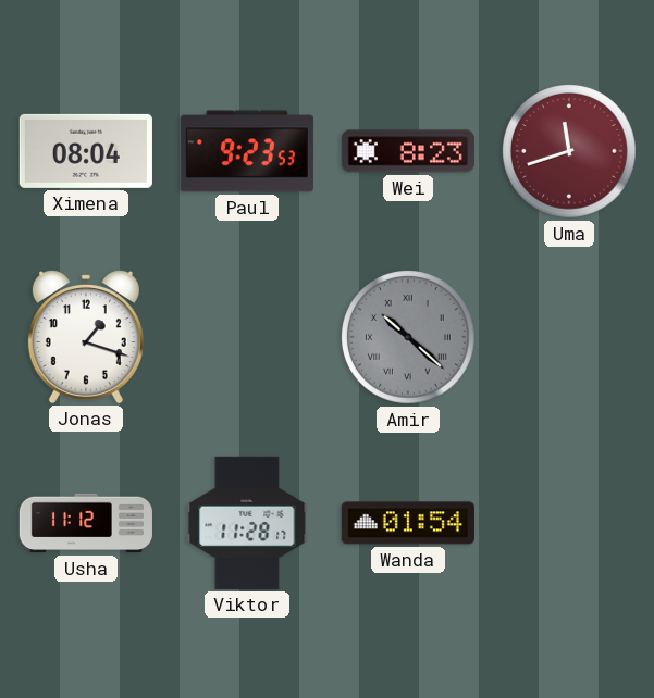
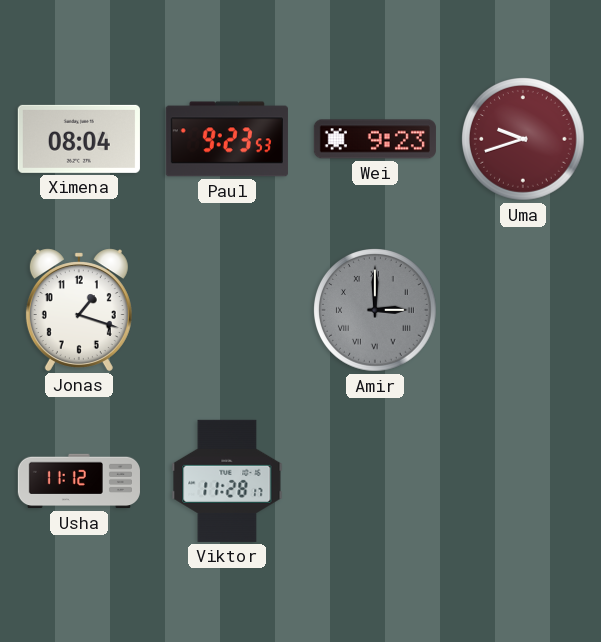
Wei: 8:23 -> 9:23 (375, 139)
Uma: 11:42 -> 9:42 (524, 140)
Amir: 10:22 -> 3:00 (376, 311)
Wanda: 01:54 -> none (408, 523)
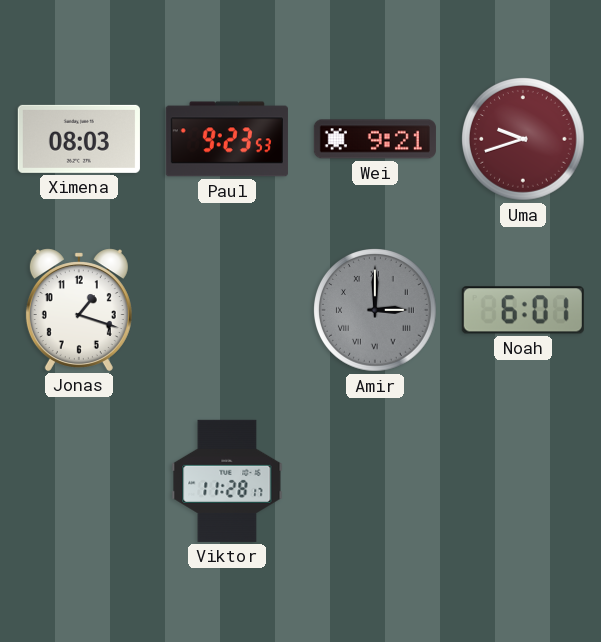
Ximena: 08:04 -> 08:03 (79, 139)
Wei: 9:23 -> 9:21 (375, 139)
Noah: none -> 6:01 (523, 310)
Usha: 11:12 -> none (79, 481)
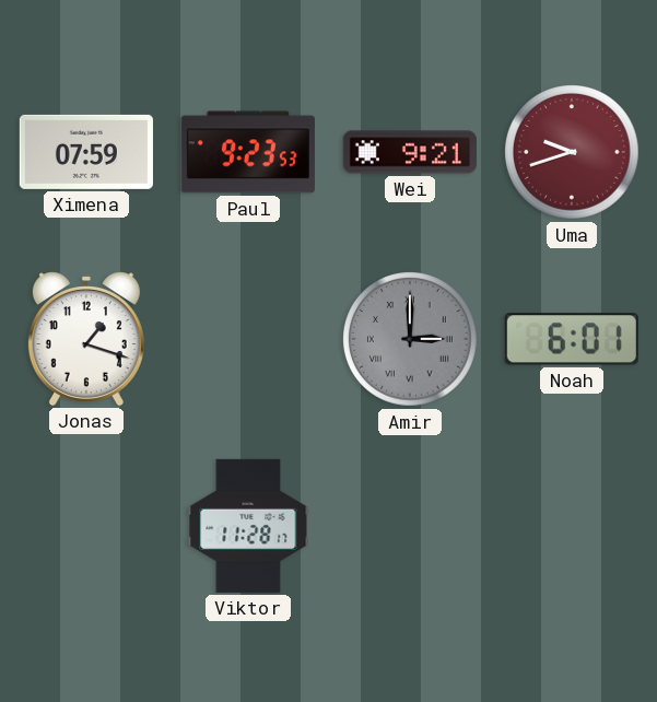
Ximena: 08:03 -> 07:59 (86, 152)
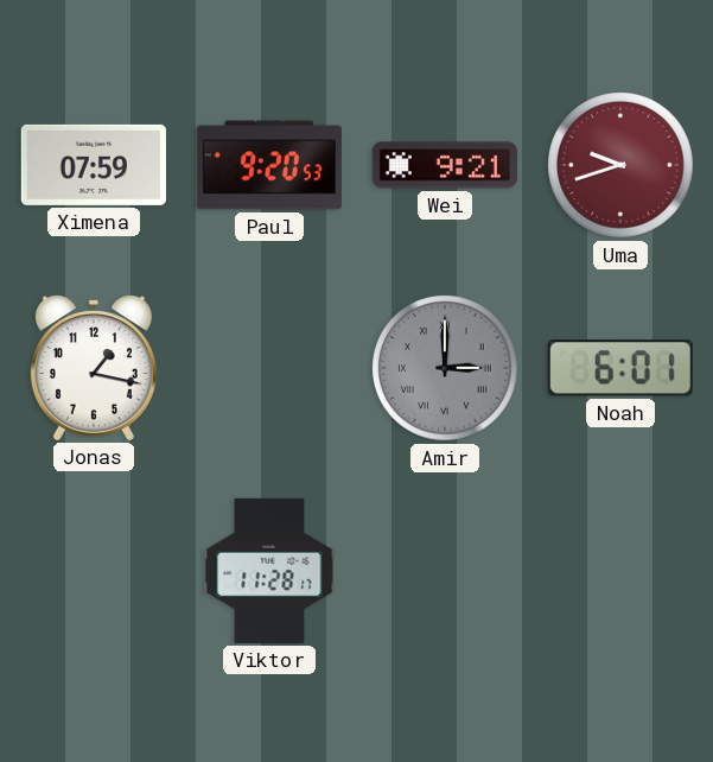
Paul: 9:23 -> 9:20 (269, 165)
Jonas: 1:18 -> 1:17 (94, 368)
